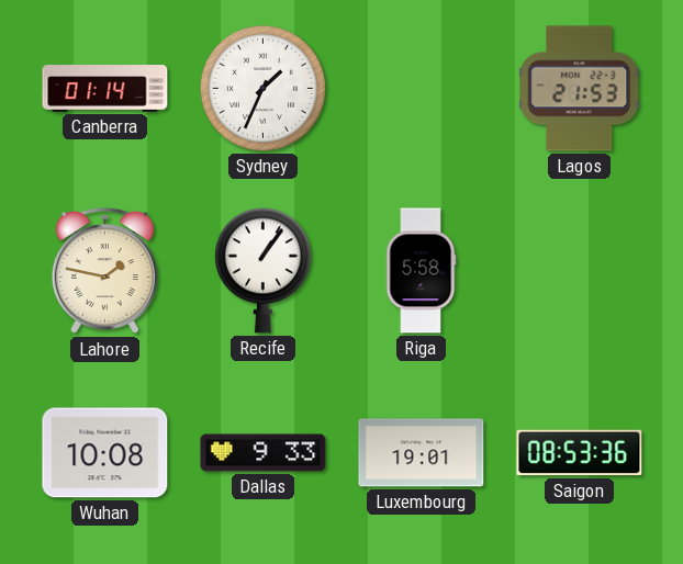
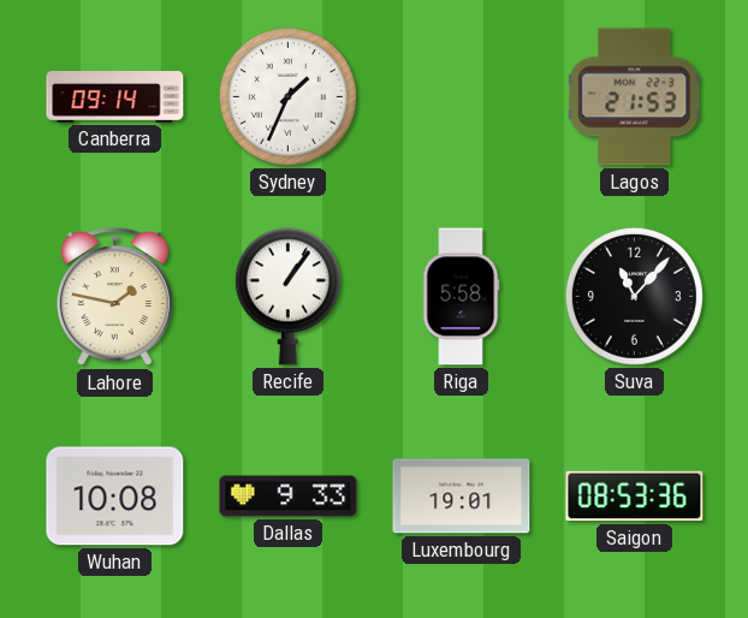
Canberra: 01:14 -> 09:14 (115, 97)
Suva: none -> 11:07 (634, 296)
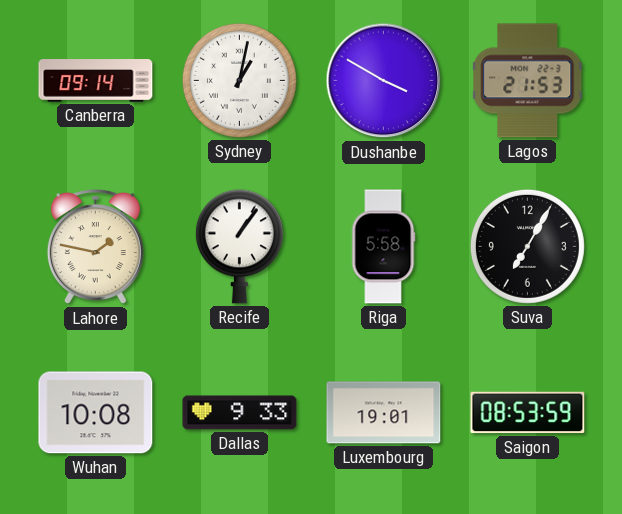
Sydney: 1:34 -> 1:02 (239, 80)
Dushanbe: none -> 3:50 (384, 81)
Suva: 11:07 -> 7:05 (527, 246)
Saigon: 08:53:36 -> 08:53:59 (528, 413)
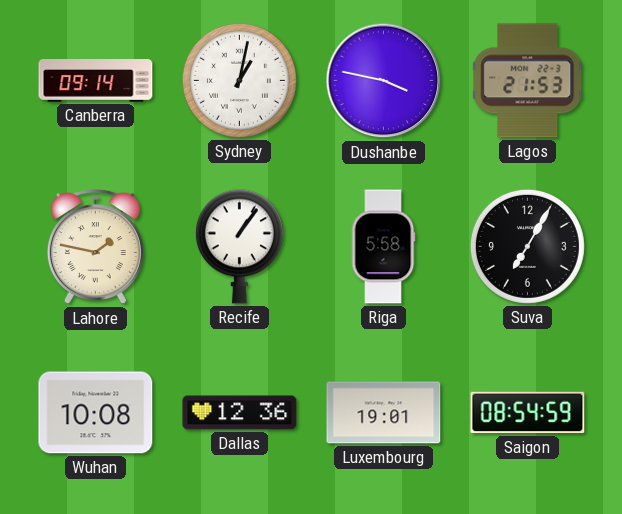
Dushanbe: 3:50 -> 3:47 (384, 81)
Dallas: 9:33 -> 12:36 (240, 413)
Saigon: 08:53 -> 08:54 (528, 413)
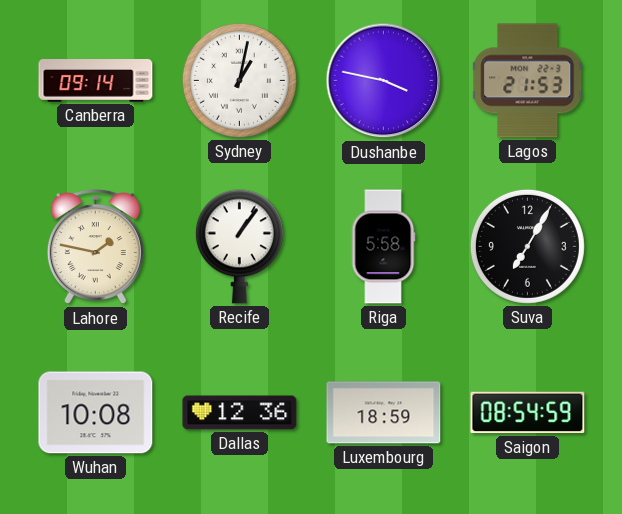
Luxembourg: 19:01 -> 18:59 (384, 413)
